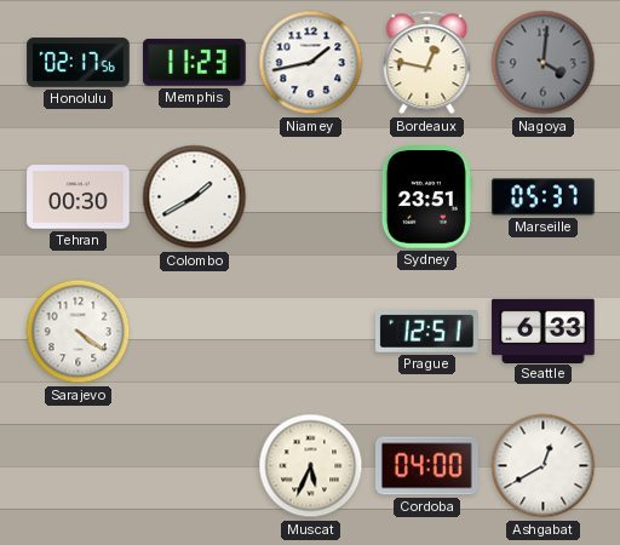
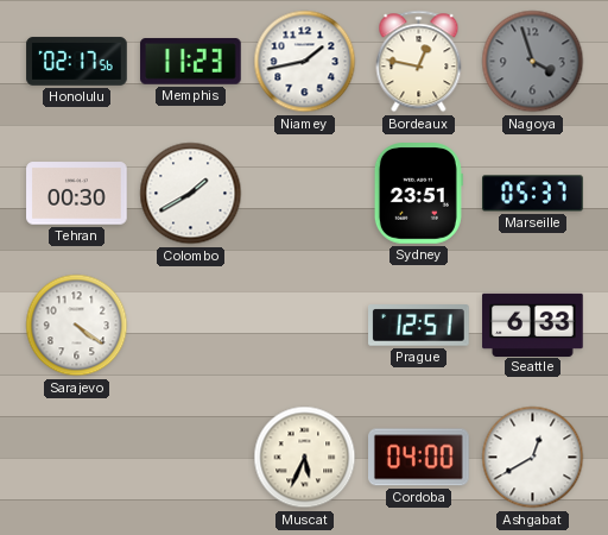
Nagoya: 4:01 -> 3:57 (533, 62)
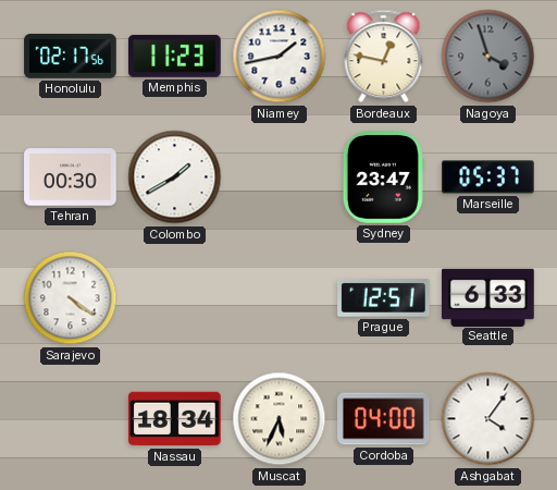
Sydney: 23:51 -> 23:47 (383, 177)
Nassau: none -> 18:34 (175, 419)
Ashgabat: 12:40 -> 4:06 (488, 419)
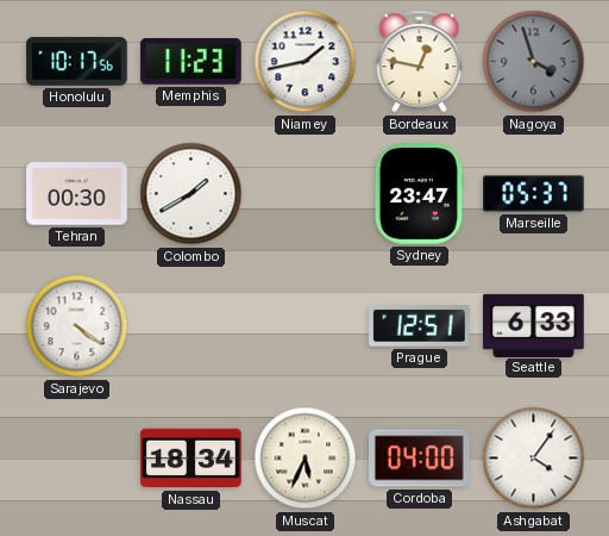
Honolulu: 02:17 -> 10:17 (77, 62)
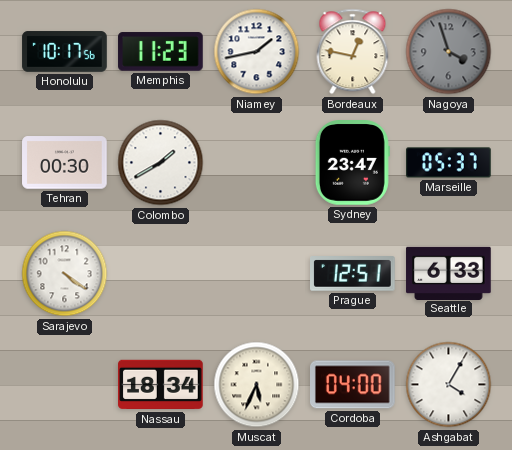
Ashgabat: 4:06 -> 4:05 (449, 385)
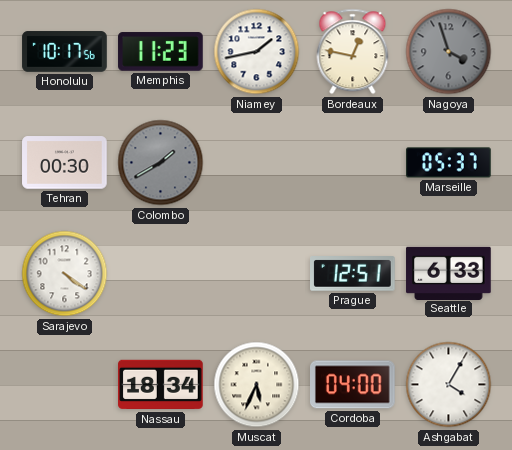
Colombo dial: white -> grey (161, 163)
Sydney: 23:47 -> none (352, 163)
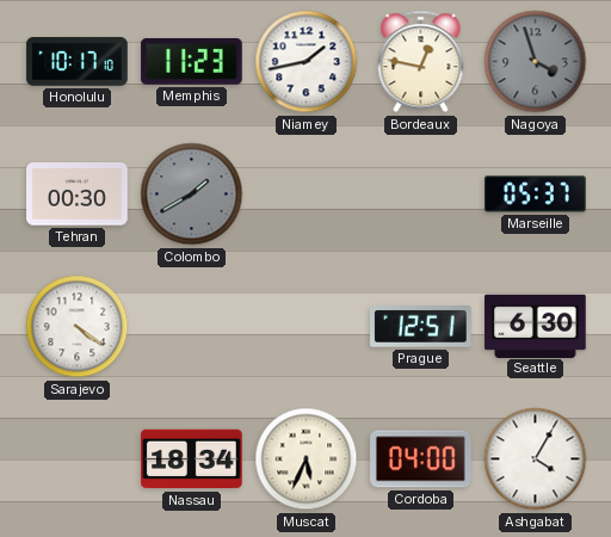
Honolulu: 10:17:56 -> 10:17:10 (78, 62)
Seattle: 6:33 -> 6:30 (536, 326)
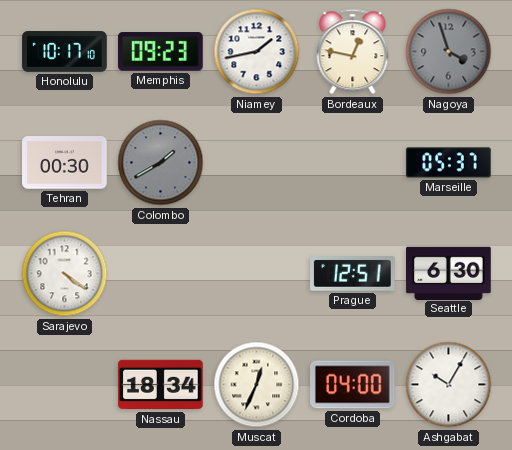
Memphis: 11:23 -> 09:23 (161, 52)
Muscat: 5:34 -> 12:34 (257, 385)
Ashgabat: 4:05 -> 10:05 (449, 385)
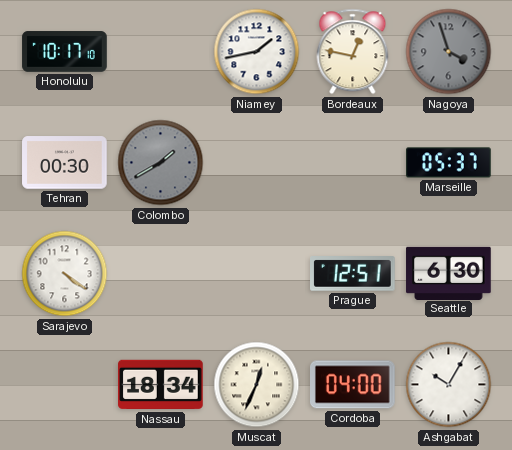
Memphis: 09:23 -> none (161, 52)
